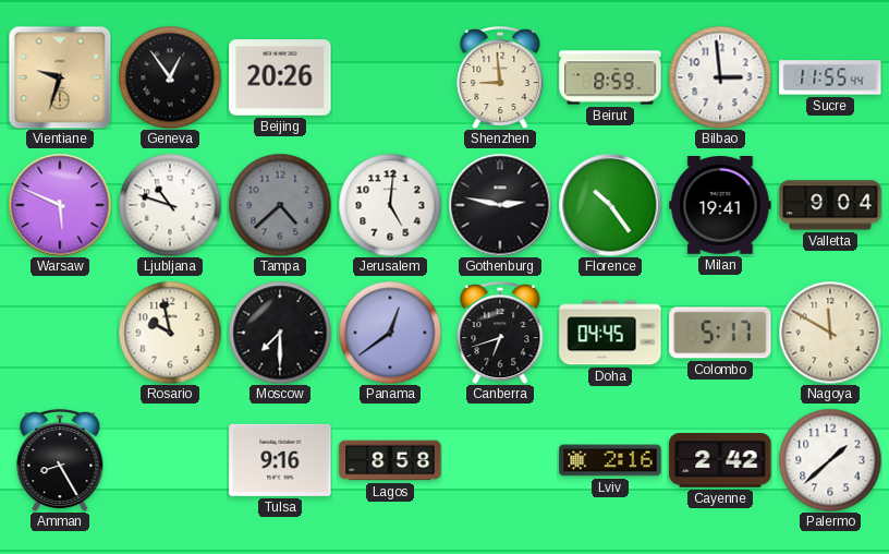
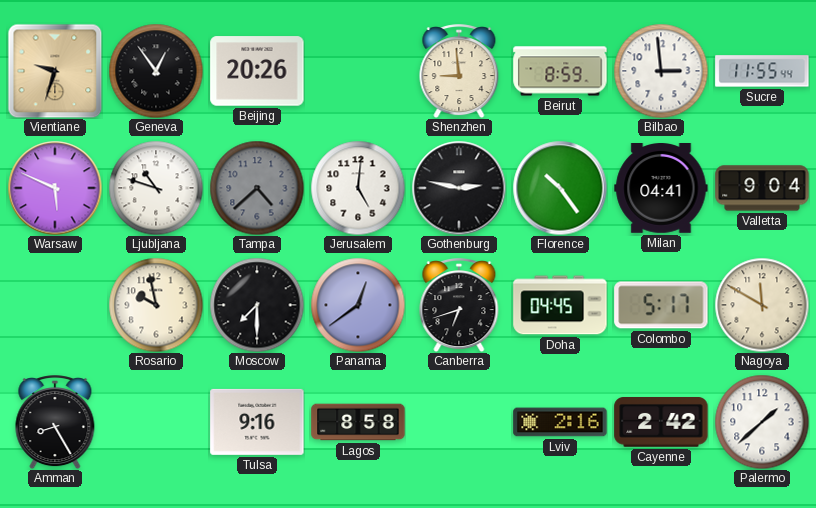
Milan: 19:41 -> 04:41 (661, 189)
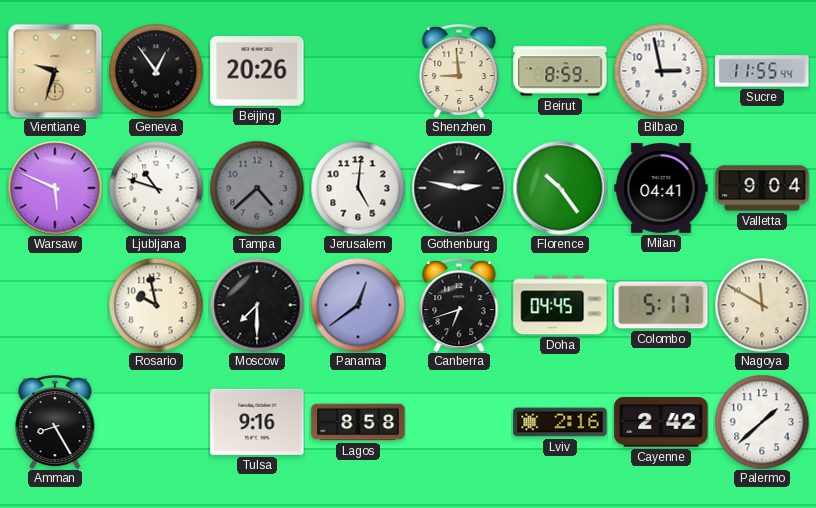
Bilbao: 2:59 -> 2:58 (661, 71)
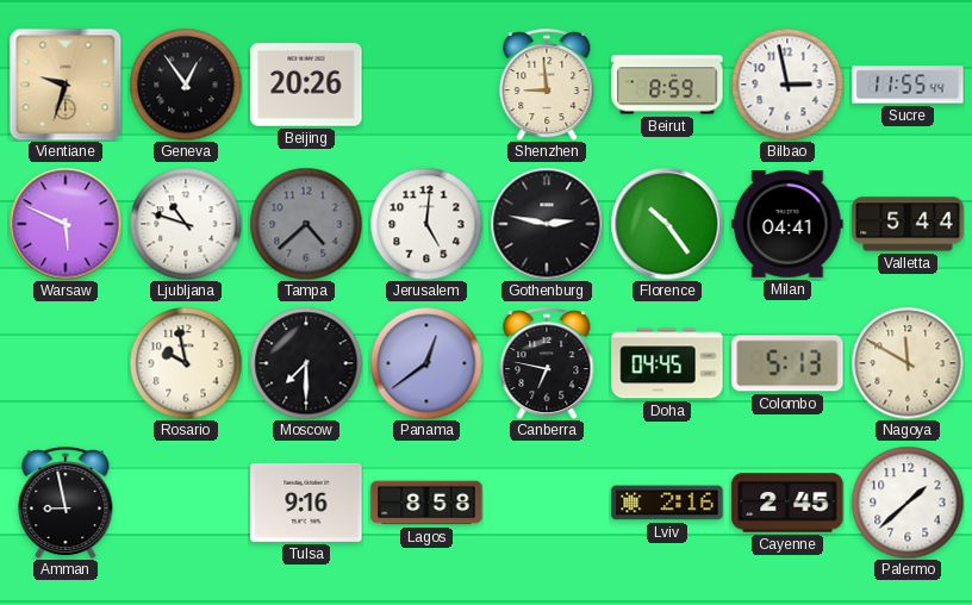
Valletta: 9:04 -> 5:44 (908, 224)
Canberra: 6:42 -> 6:47 (547, 363)
Colombo: 5:17 -> 5:13 (787, 363)
Amman: 8:25 -> 8:58 (66, 503)
Cayenne: 2:42 -> 2:45 (787, 504)
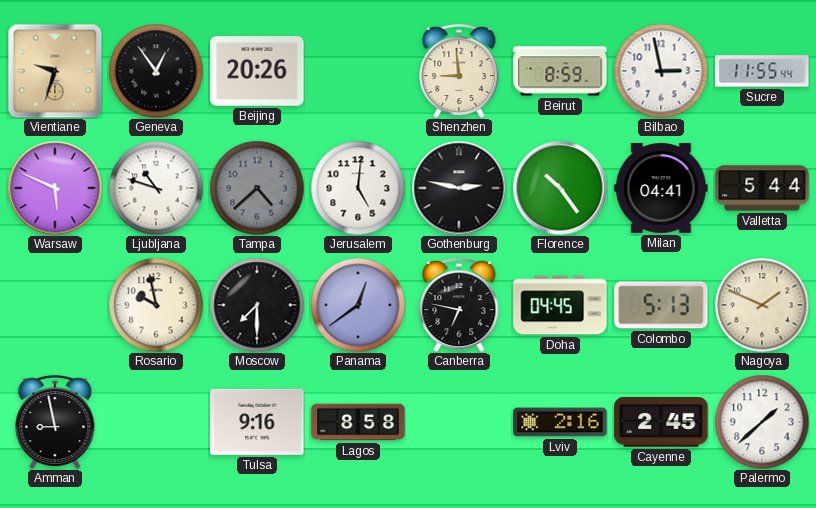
Nagoya: 11:50 -> 1:49 (762, 305)
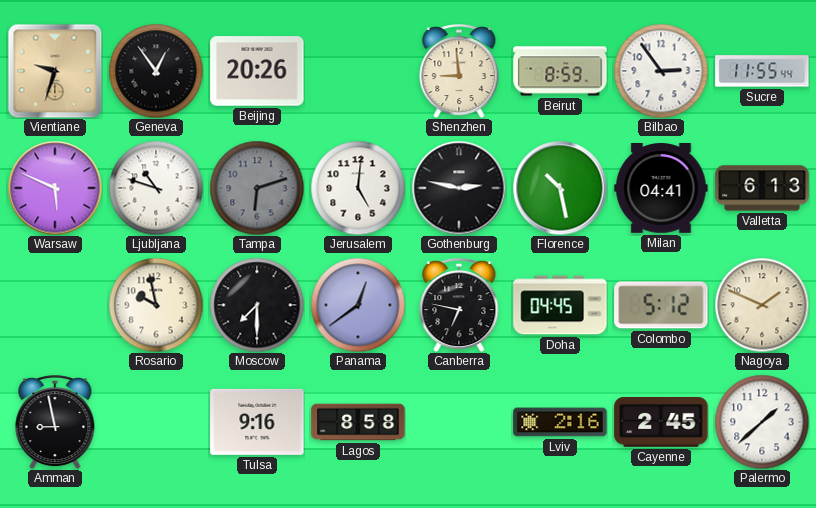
Bilbao: 2:58 -> 2:54 (661, 71)
Tampa: 4:38 -> 6:12 (257, 188)
Florence: 10:24 -> 10:28 (560, 188)
Valletta: 5:44 -> 6:13 (762, 188)
Colombo: 5:13 -> 5:12 (661, 305)
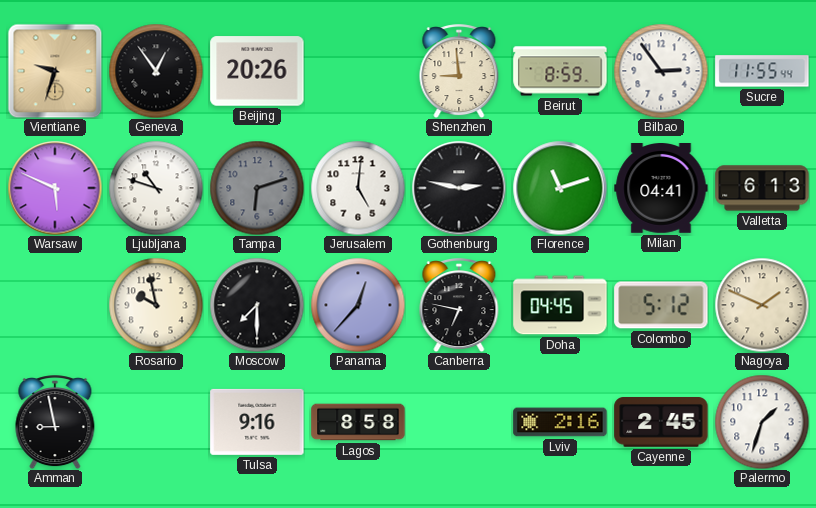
Florence: 10:28 -> 11:12 (560, 188)
Panama: 12:39 -> 12:37 (358, 305)
Palermo: 1:38 -> 1:33 (762, 422)
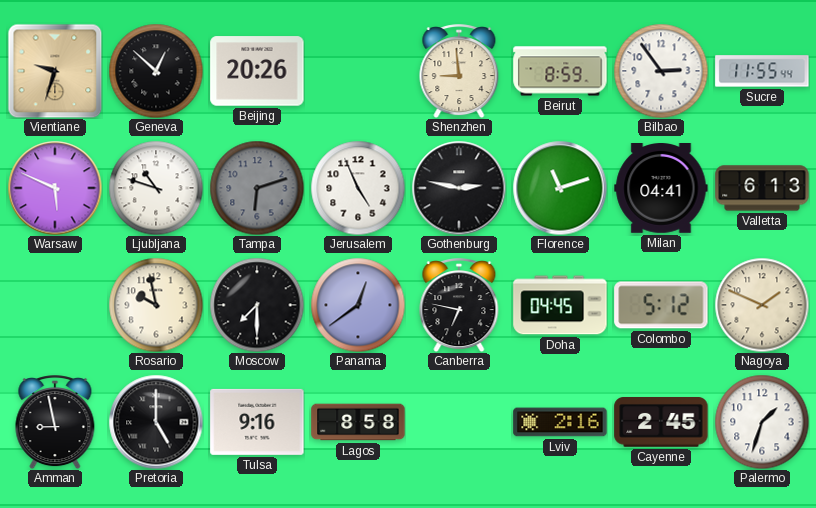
Geneva: 12:54 -> 12:52 (156, 71)
Jerusalem: 5:01 -> 4:56 (358, 188)
Panama: 12:37 -> 12:39 (358, 305)
Pretoria: none -> 5:00 (156, 422)
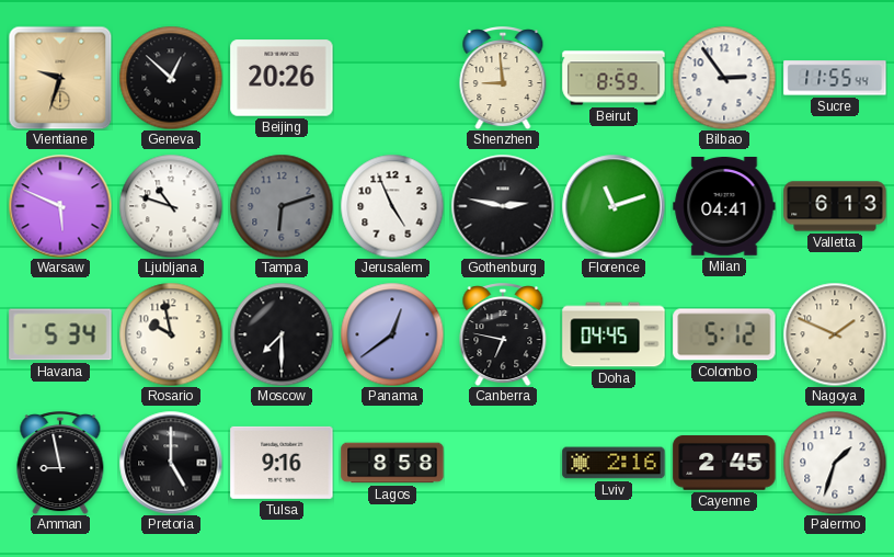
Havana: none -> 5:34 (60, 334)
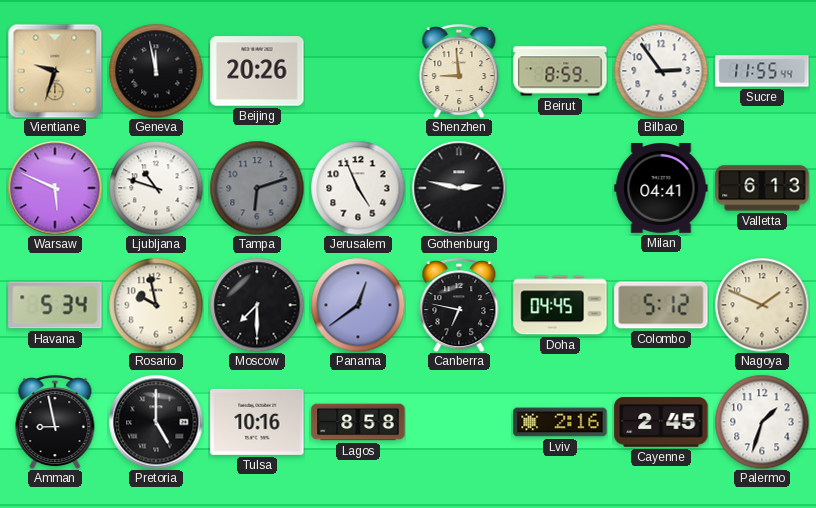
Geneva: 12:52 -> 11:58 (156, 71)
Florence: 11:12 -> none (614, 206)
Tulsa: 9:16 -> 10:16 (257, 422)
